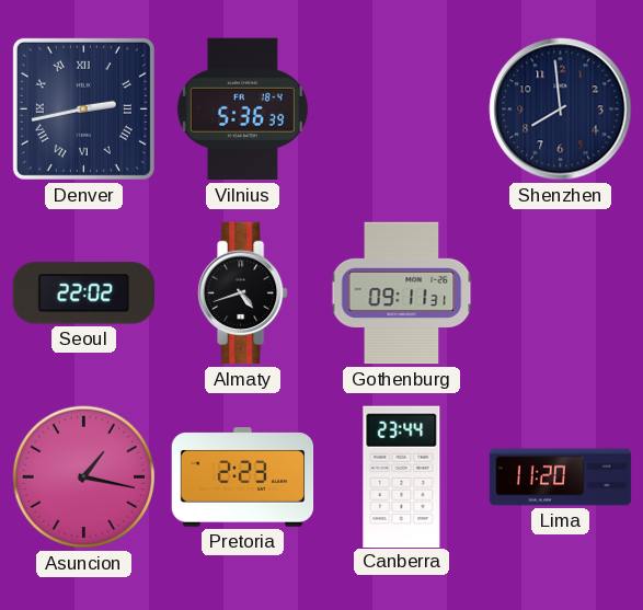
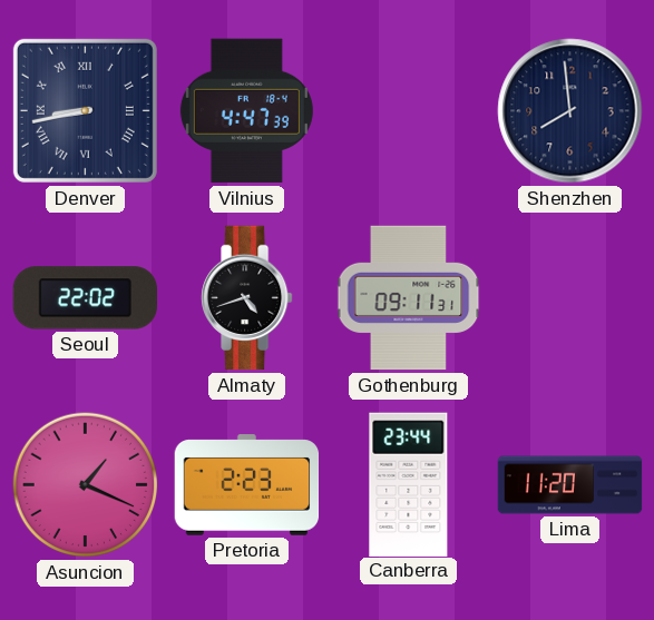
Denver: 2:43 -> 8:43 (85, 110)
Vilnius: 5:36 -> 4:47 (246, 111)
Asuncion: 1:17 -> 1:19 (86, 485)
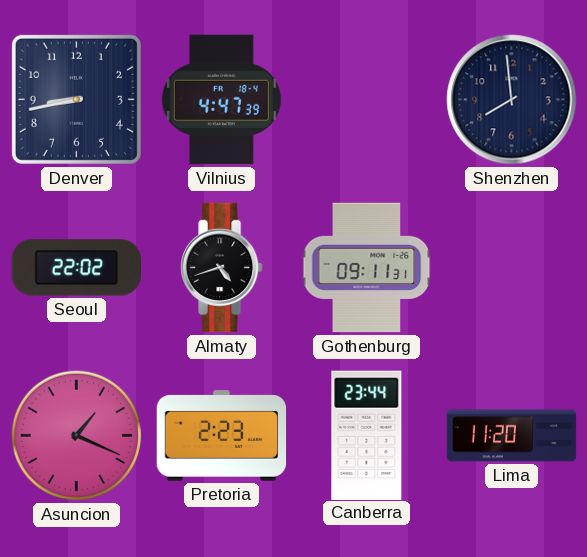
Denver numerals: Roman -> Arabic (76, 99)
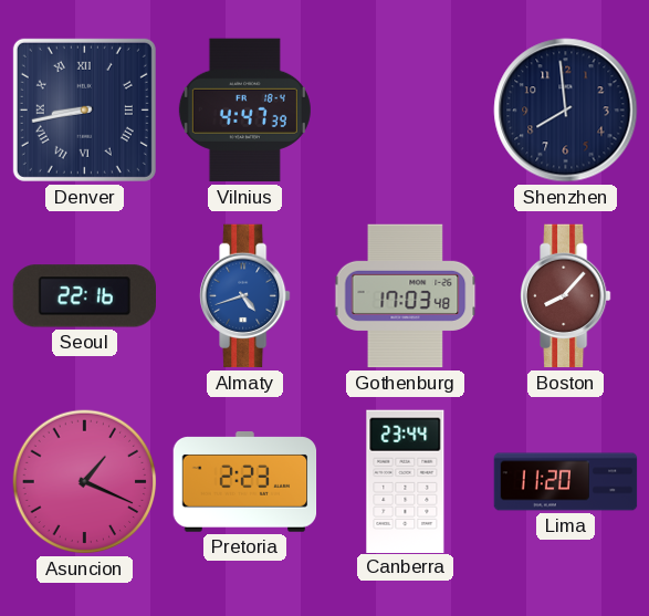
Denver numerals: Arabic -> Roman (84, 109)
Seoul: 22:02 -> 22:16 (84, 296)
Almaty dial: black -> blue (245, 296)
Gothenburg: 09:11 -> 17:03 (406, 296)
Boston: none -> 8:07 (566, 296)
